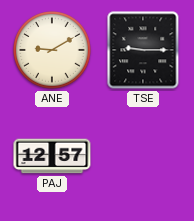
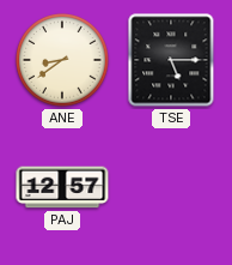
ANE: 9:10 -> 8:39 (62, 60)
TSE: 9:15 -> 5:15 (171, 60)
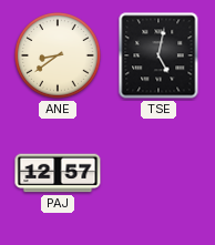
TSE: 5:15 -> 5:02 (158, 55)
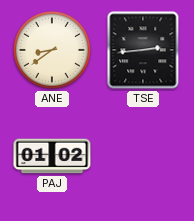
TSE: 5:02 -> 2:44 (143, 50)
PAJ: 12:57 -> 01:02 (52, 156)
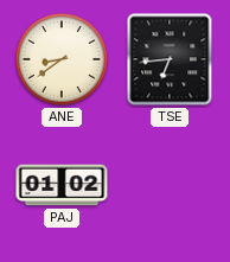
TSE: 2:44 -> 6:44 (170, 59)
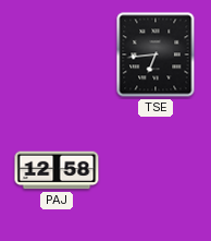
ANE: 8:39 -> none (62, 59)
PAJ: 01:02 -> 12:58 (57, 170)
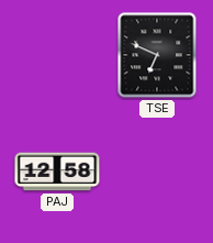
TSE: 6:44 -> 6:49 (157, 55)
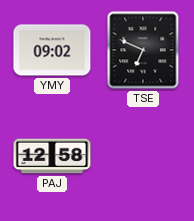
YMY: none -> 09:02 (52, 50)
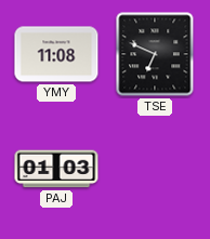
YMY: 09:02 -> 11:08 (56, 54)
PAJ: 12:58 -> 01:03 (56, 169)
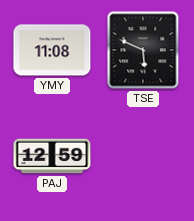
TSE: 6:49 -> 5:49 (143, 50)
PAJ: 01:03 -> 12:59 (52, 156)
